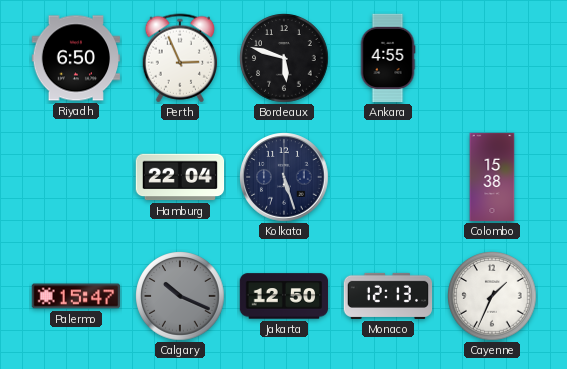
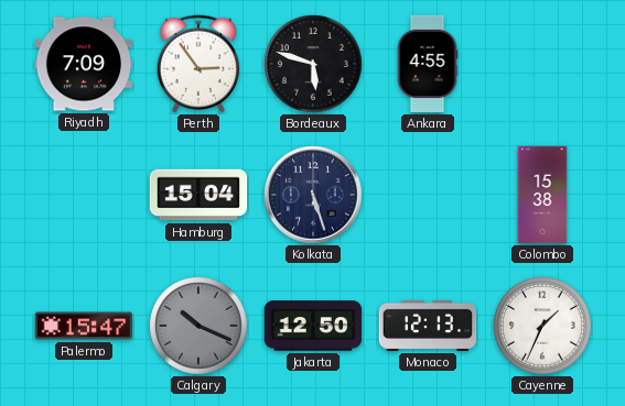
Riyadh: 6:50 -> 7:09 (84, 64)
Perth: 2:56 -> 2:54 (198, 64)
Hamburg: 22:04 -> 15:04 (198, 195)
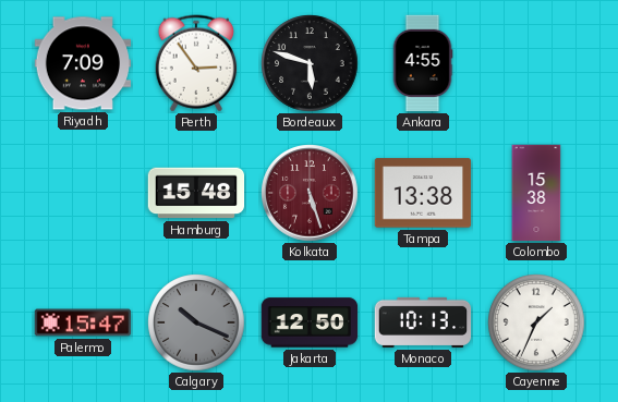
Hamburg: 15:04 -> 15:48 (196, 193)
Kolkata dial: navy -> burgundy (310, 193)
Tampa: none -> 13:38 (423, 193)
Monaco: 12:13 -> 10:13 (423, 322)
